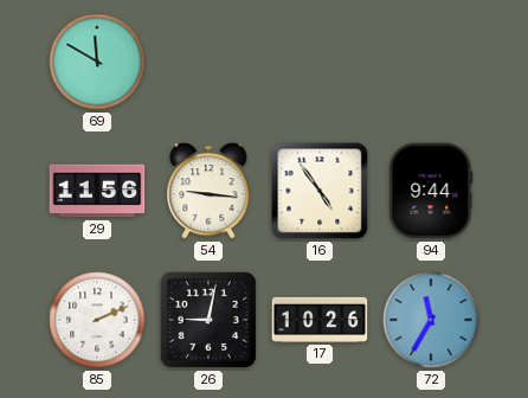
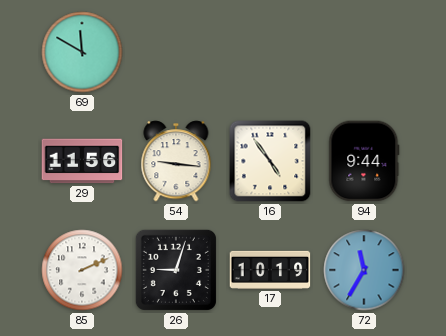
26: 9:02 -> 9:03 (176, 270)
17: 10:26 -> 10:19 (270, 270)
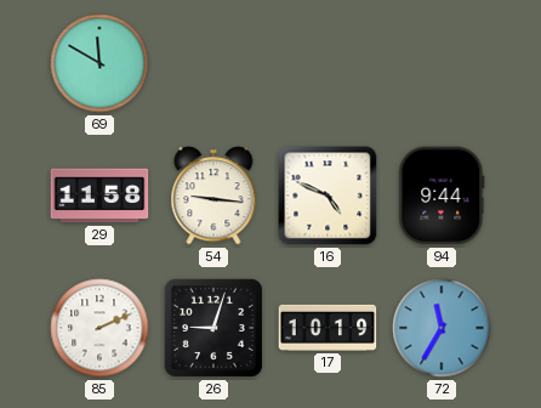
29: 11:56 -> 11:58 (99, 195)
16: 4:54 -> 4:49 (328, 195)
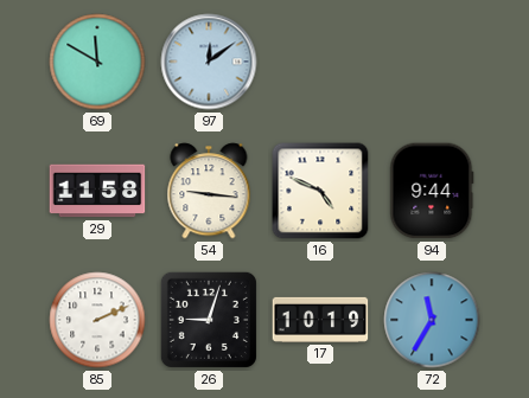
97: none -> 12:09 (209, 62)
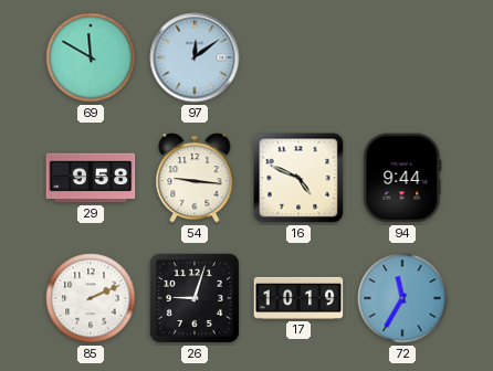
29: 11:58 -> 9:58 (91, 178)
